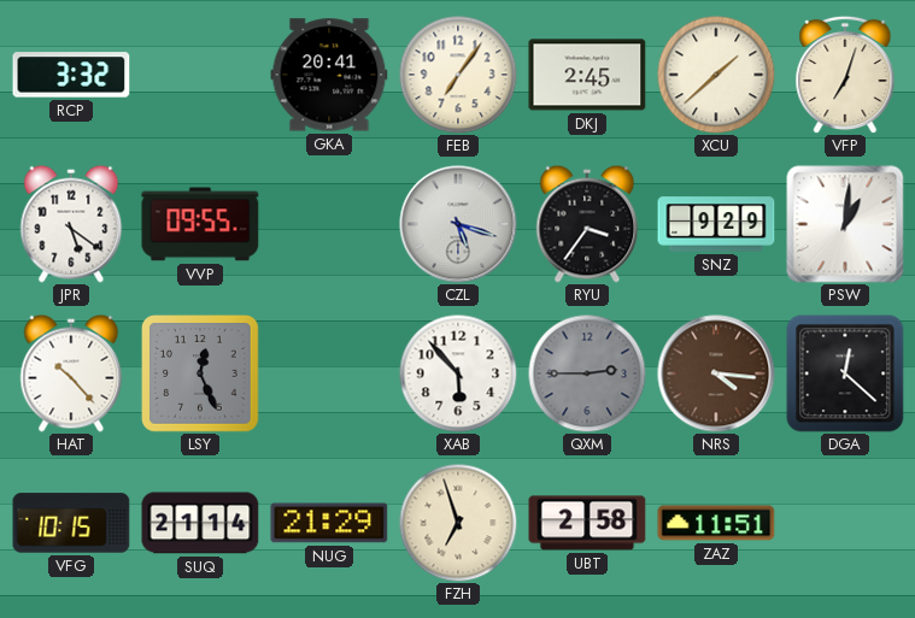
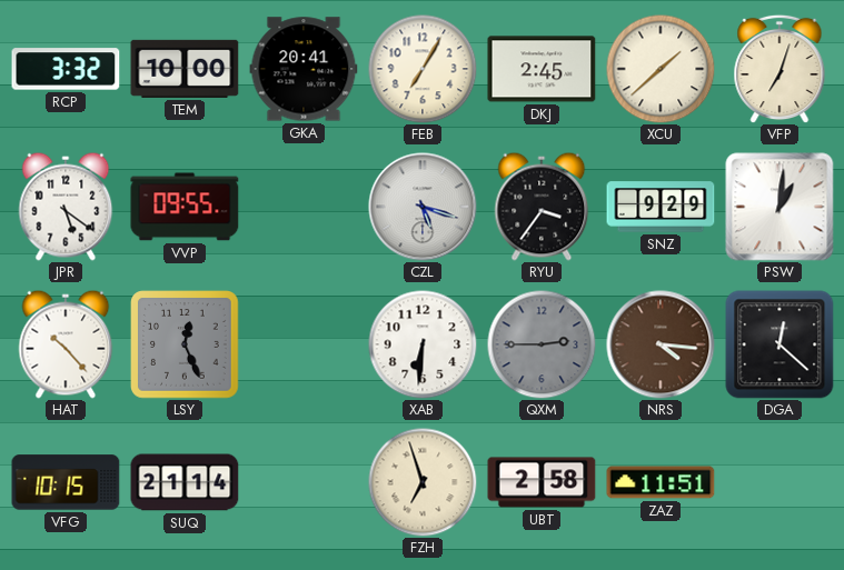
TEM: none -> 10:00 (185, 69)
FEB: 7:06 -> 7:05 (423, 69)
XAB: 5:53 -> 6:31 (423, 344)
NUG: 21:29 -> none (329, 523)
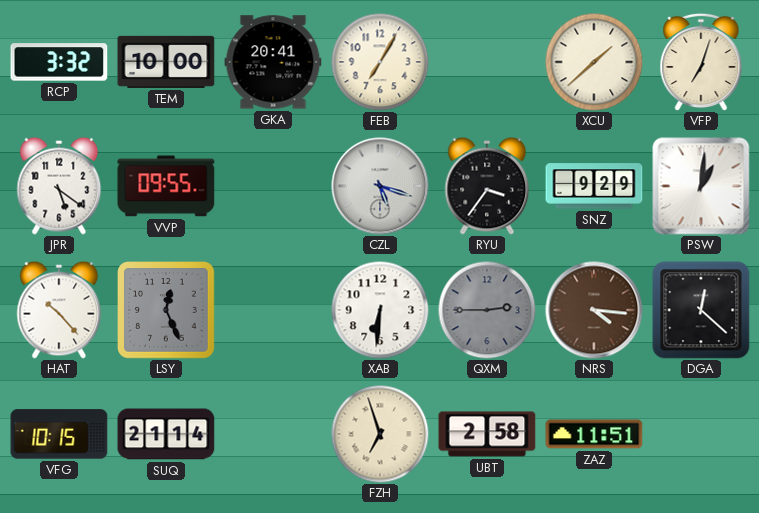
DKJ: 2:45 -> none (542, 69)
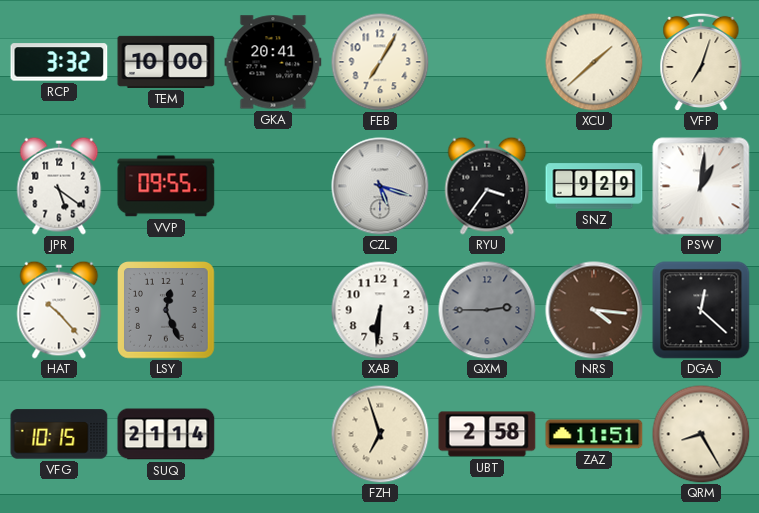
QRM: none -> 8:25 (701, 434)
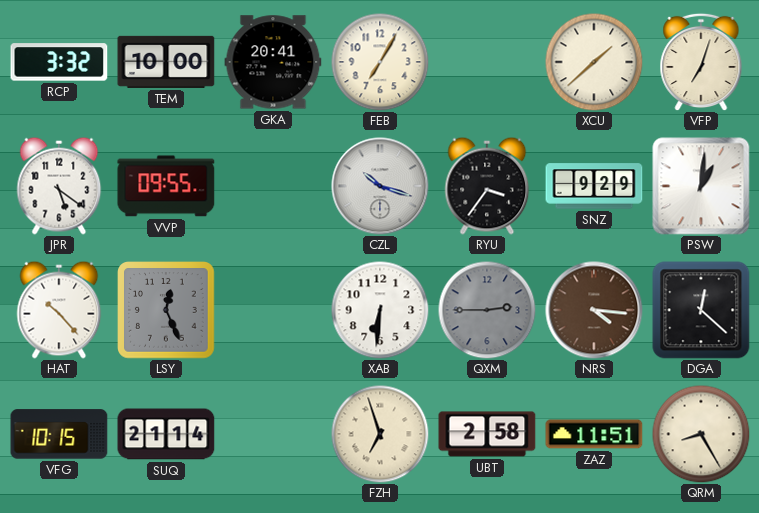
CZL: 5:18 -> 10:18 (380, 186)
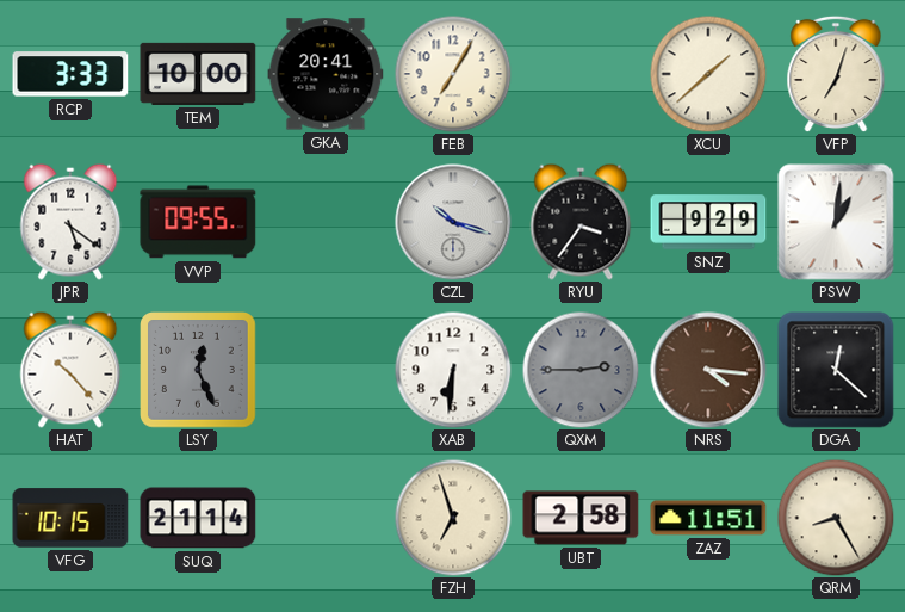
RCP: 3:32 -> 3:33 (70, 74)
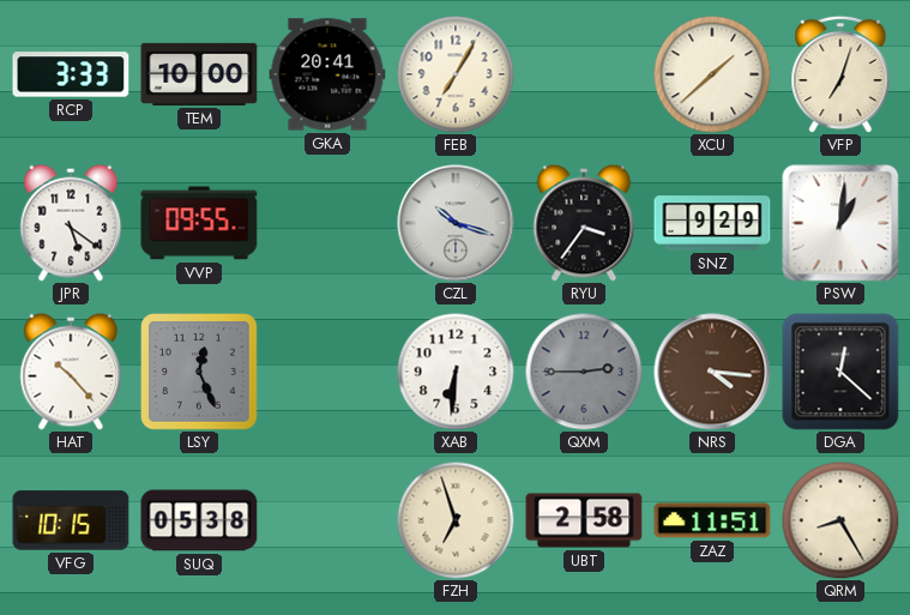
SUQ: 21:14 -> 05:38 (199, 520)
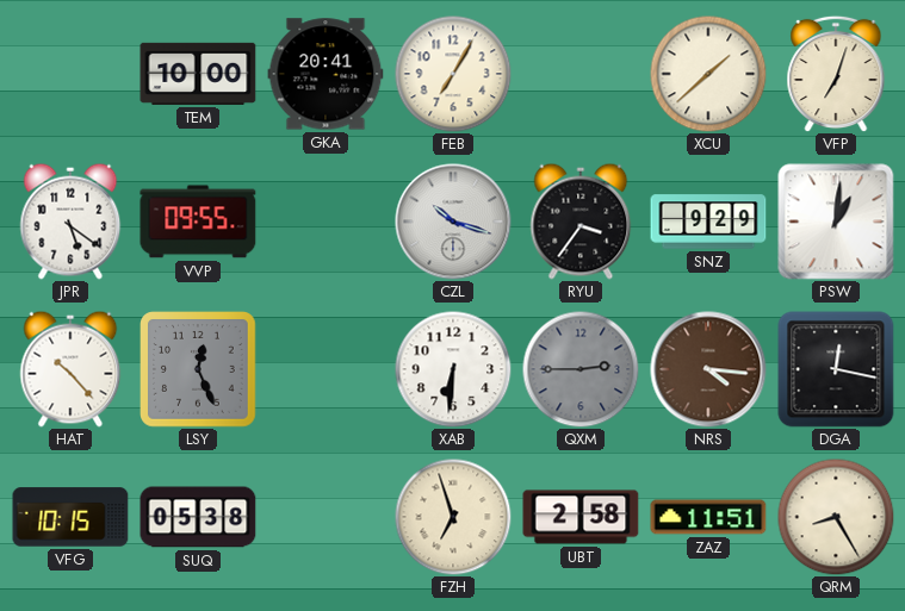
RCP: 3:33 -> none (71, 74)
DGA: 12:22 -> 12:17 (836, 369)
